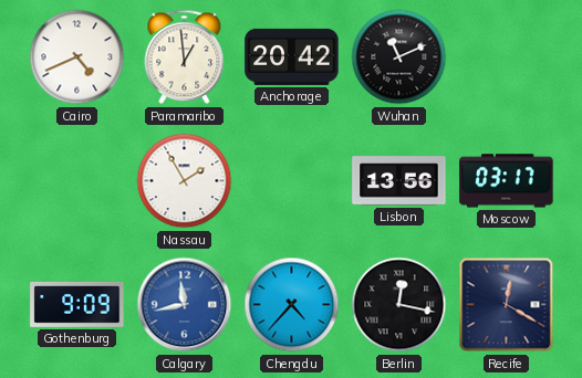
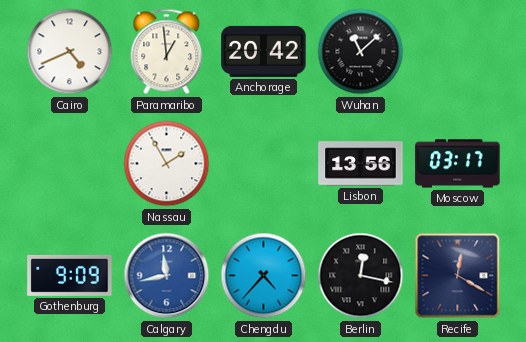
Wuhan: 11:11 -> 11:08 (361, 52)
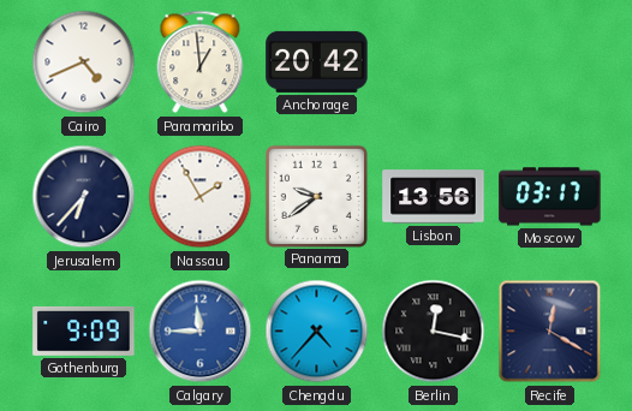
Wuhan: 11:08 -> none (361, 52)
Jerusalem: none -> 6:37 (84, 197)
Panama: none -> 9:39 (316, 196)
Calgary: 11:43 -> 11:45 (201, 332)
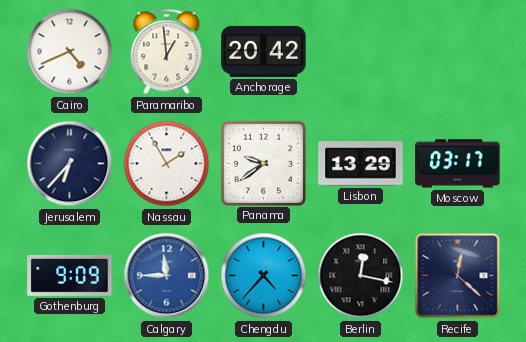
Lisbon: 13:56 -> 13:29 (361, 164)
Recife: 12:20 -> 12:22 (458, 276)
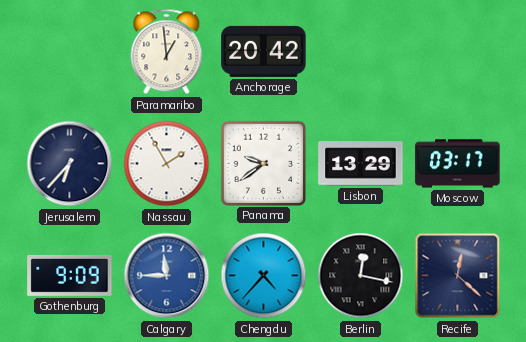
Cairo: 4:41 -> none (70, 52)
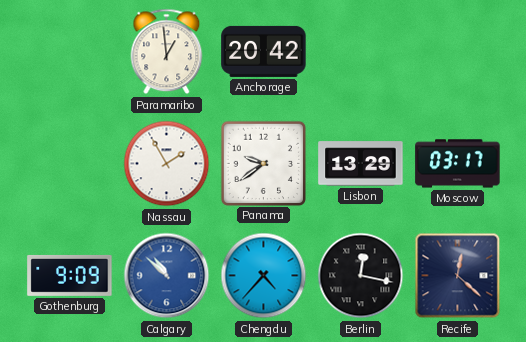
Jerusalem: 6:37 -> none (70, 164)
Calgary: 11:45 -> 10:52 (167, 276)
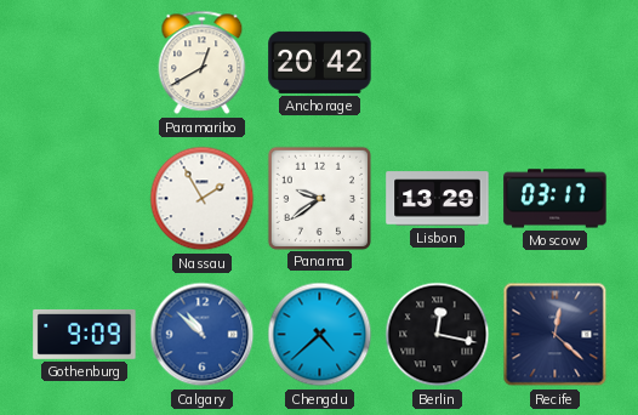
Paramaribo: 12:59 -> 12:40 (203, 63)
Chengdu: 4:37 -> 4:38 (320, 335)
